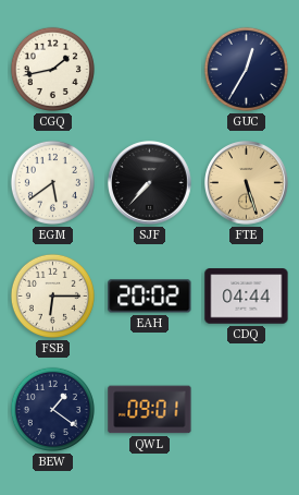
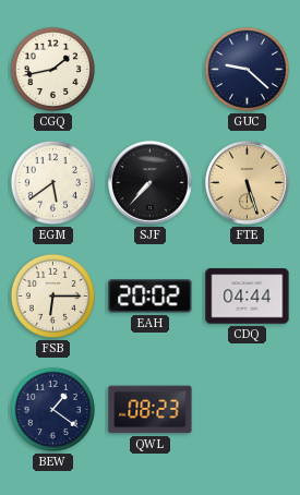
GUC: 12:35 -> 9:22 (247, 69)
QWL: 09:01 -> 08:23 (151, 410)
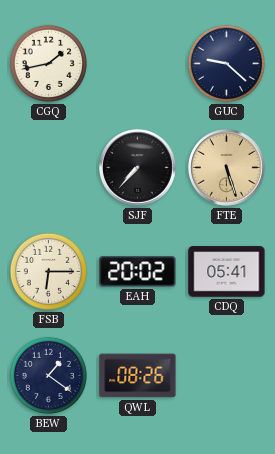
EGM: 5:39 -> none (52, 182)
CDQ: 04:44 -> 05:41 (227, 272)
QWL: 08:23 -> 08:26 (138, 376)
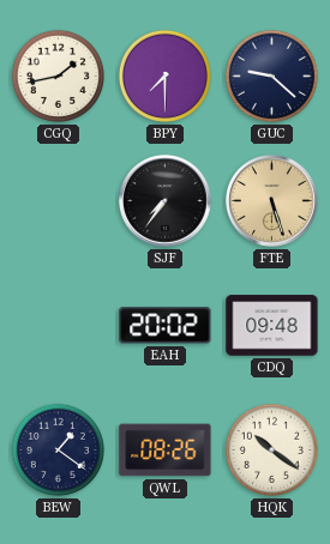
BPY: none -> 7:30 (164, 75)
SJF: 7:37 -> 7:36 (166, 201)
FSB: 6:15 -> none (48, 271)
CDQ: 05:41 -> 09:48 (272, 326)
HQK: none -> 10:21 (271, 449)
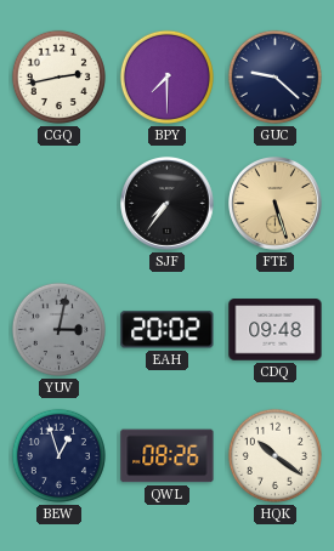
CGQ: 1:43 -> 2:43 (58, 76)
YUV: none -> 3:02 (58, 329)
BEW: 1:21 -> 12:57 (58, 455)
